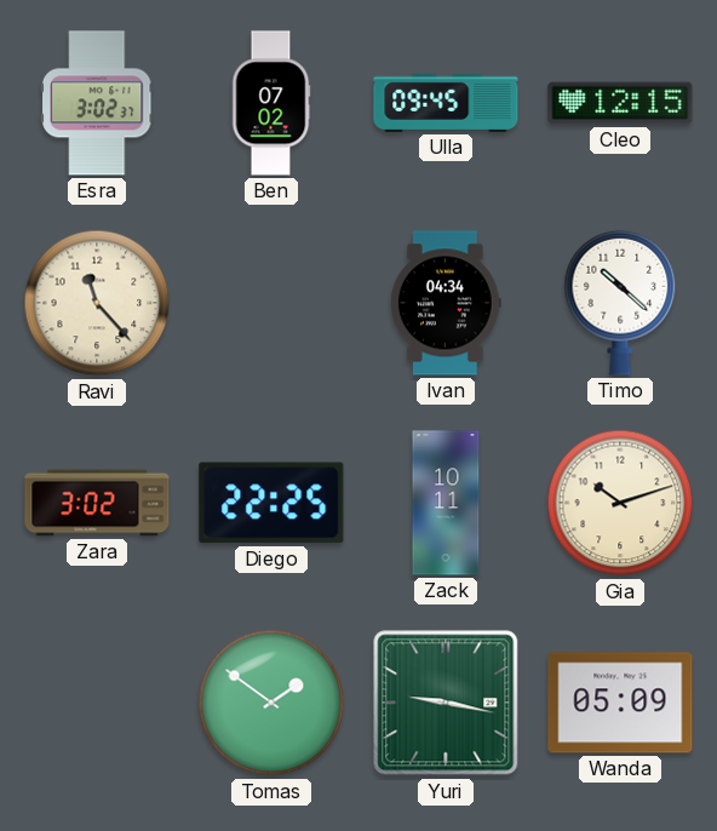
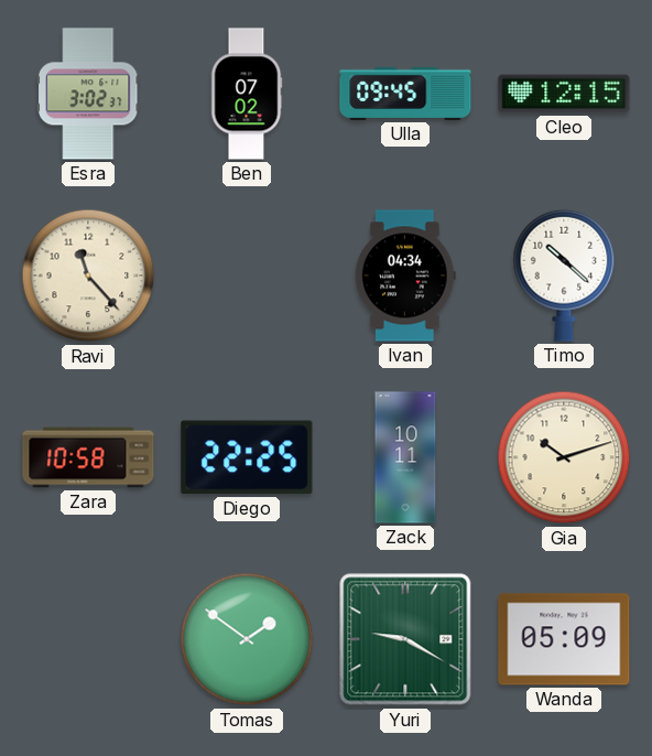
Zara: 3:02 -> 10:58 (88, 457)
Yuri: 9:17 -> 9:20 (405, 639)
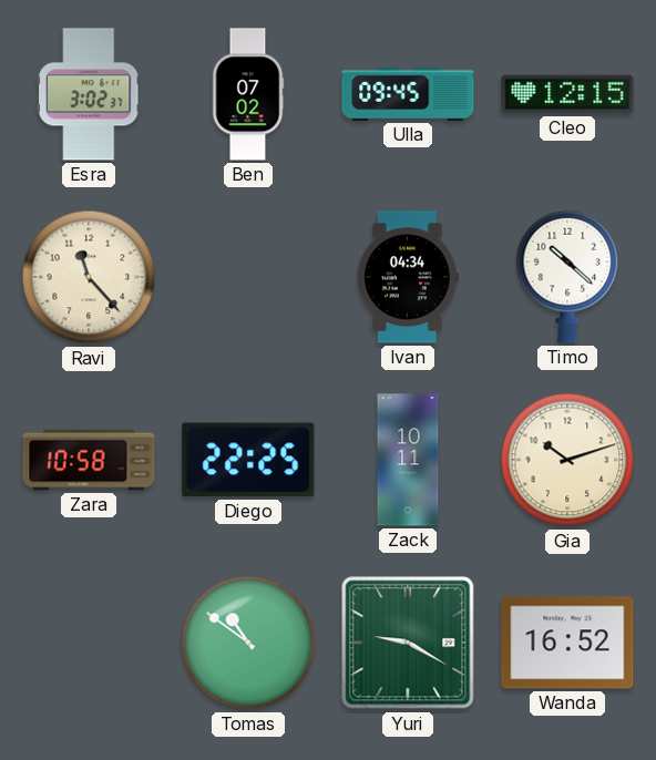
Tomas: 1:51 -> 10:51 (248, 643)
Wanda: 05:09 -> 16:52 (567, 643)
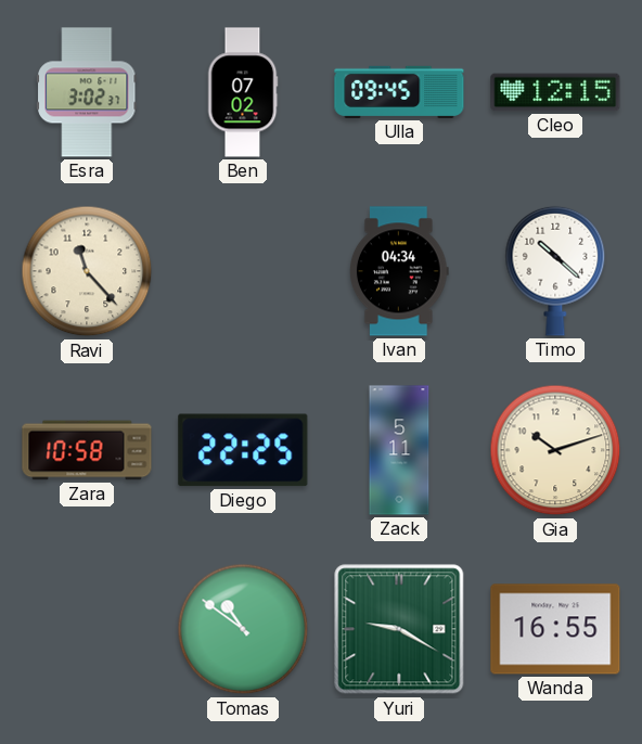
Zack: 10:11 -> 5:11 (399, 450)
Wanda: 16:52 -> 16:55 (555, 629)
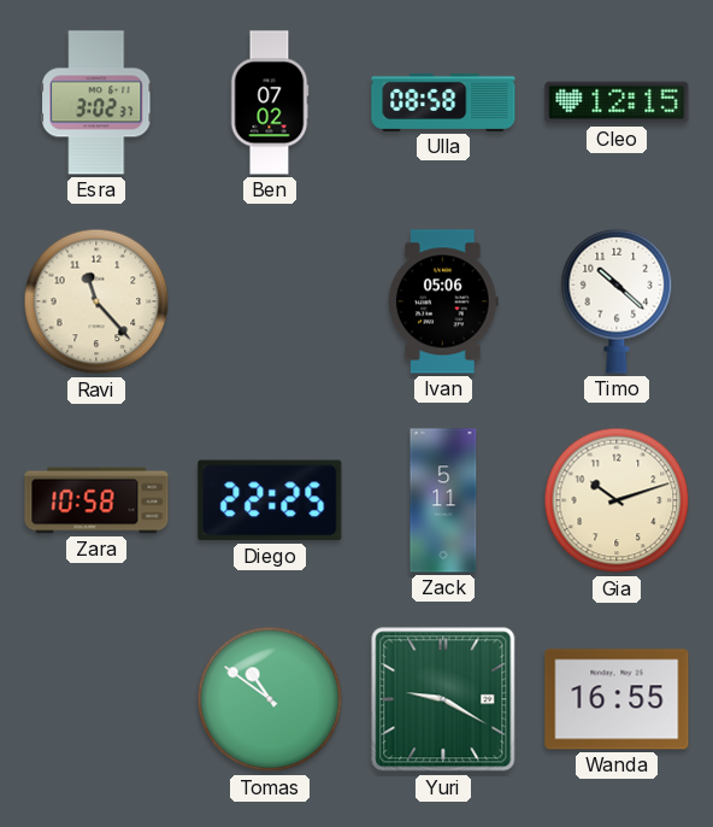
Ulla: 09:45 -> 08:58 (443, 102)
Ivan: 04:34 -> 05:06 (443, 301)
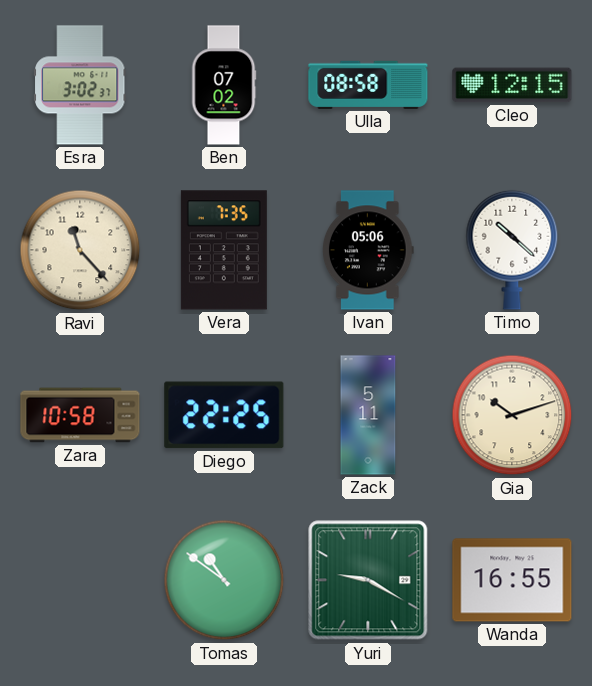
Vera: none -> 7:35 (224, 250)
